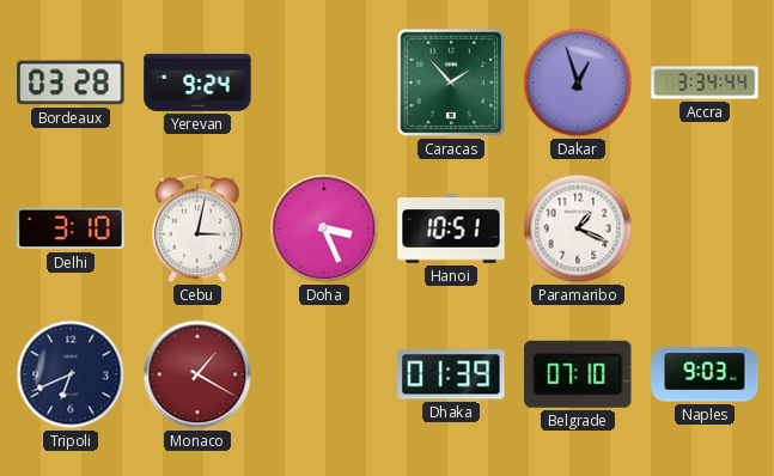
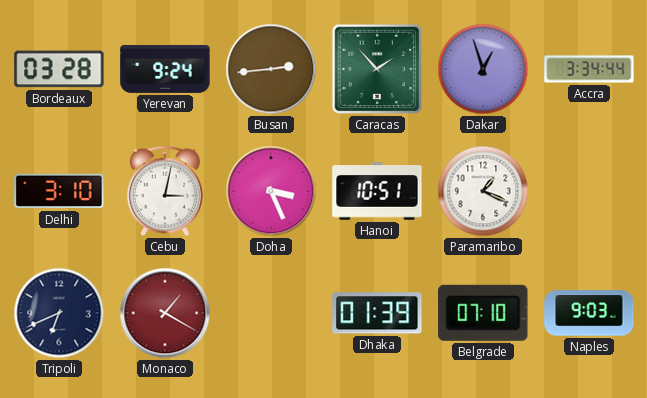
Busan: none -> 2:44 (271, 69)
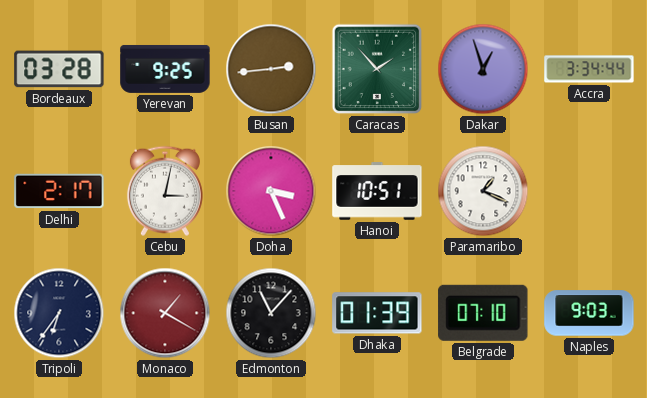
Yerevan: 9:24 -> 9:25 (165, 69)
Delhi: 3:10 -> 2:17 (59, 191)
Tripoli: 6:41 -> 6:36 (59, 313)
Edmonton: none -> 11:07 (271, 313)
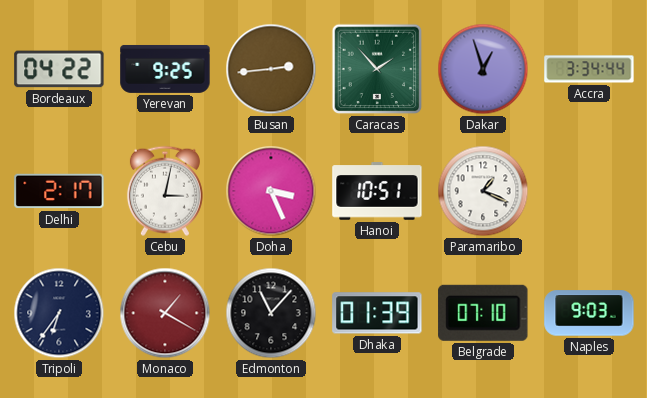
Bordeaux: 03:28 -> 04:22 (59, 69)
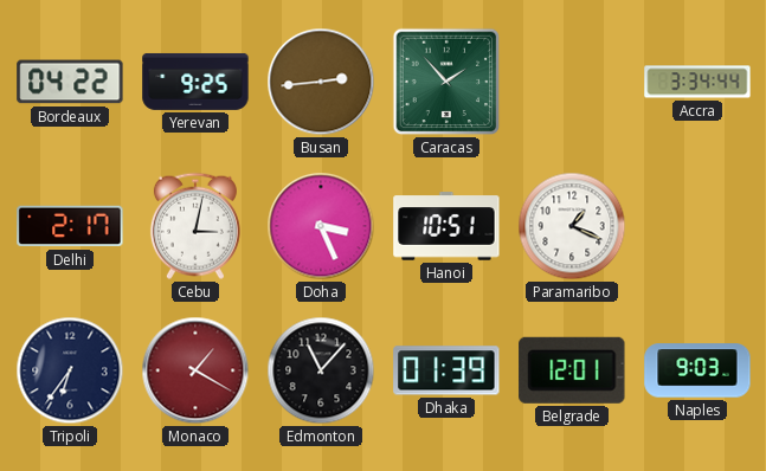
Dakar: 12:57 -> none (483, 69)
Belgrade: 07:10 -> 12:01 (572, 370)
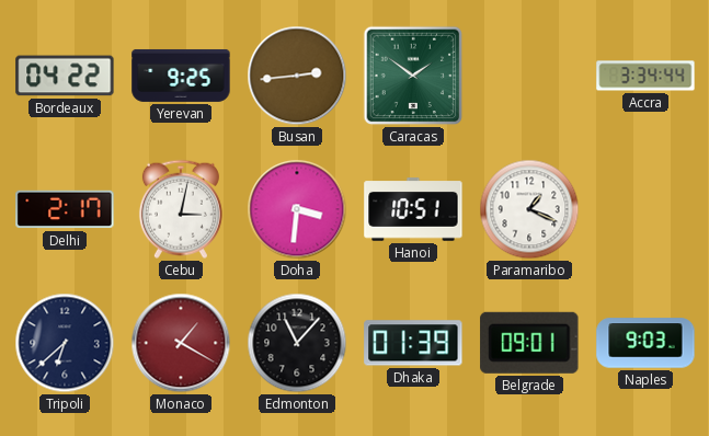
Caracas: 1:53 -> 1:51 (413, 76)
Doha: 3:26 -> 3:31 (297, 209)
Tripoli: 6:36 -> 6:38 (65, 343)
Belgrade: 12:01 -> 09:01 (529, 343)
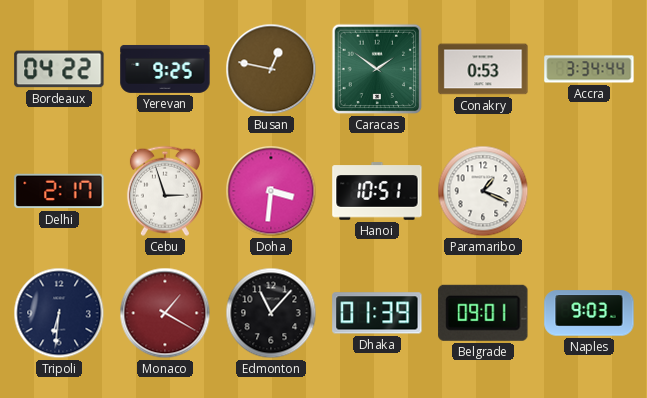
Busan: 2:44 -> 12:47 (271, 69)
Conakry: none -> 0:53 (483, 69)
Cebu: 3:02 -> 2:57 (165, 191)
Tripoli: 6:38 -> 6:31 (59, 313)
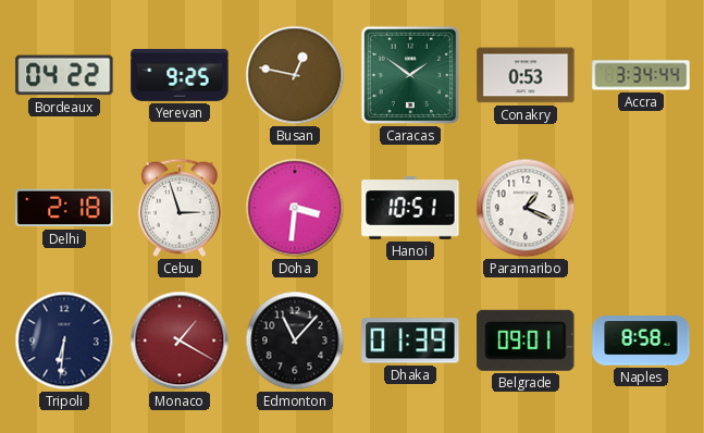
Delhi: 2:17 -> 2:18 (64, 208)
Naples: 9:03 -> 8:58 (641, 341)
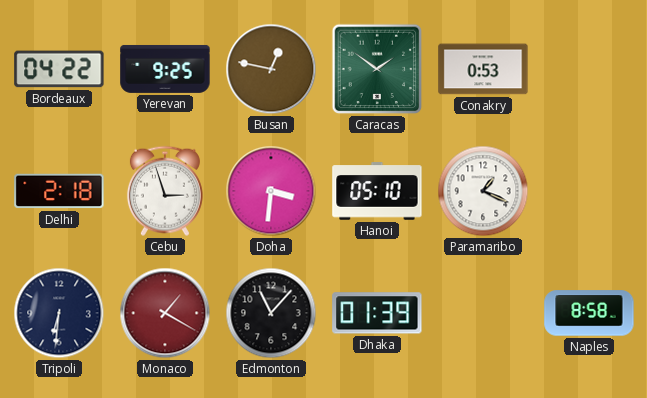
Accra: 3:34 -> none (641, 75)
Hanoi: 10:51 -> 05:10 (377, 191)
Belgrade: 09:01 -> none (526, 341)
